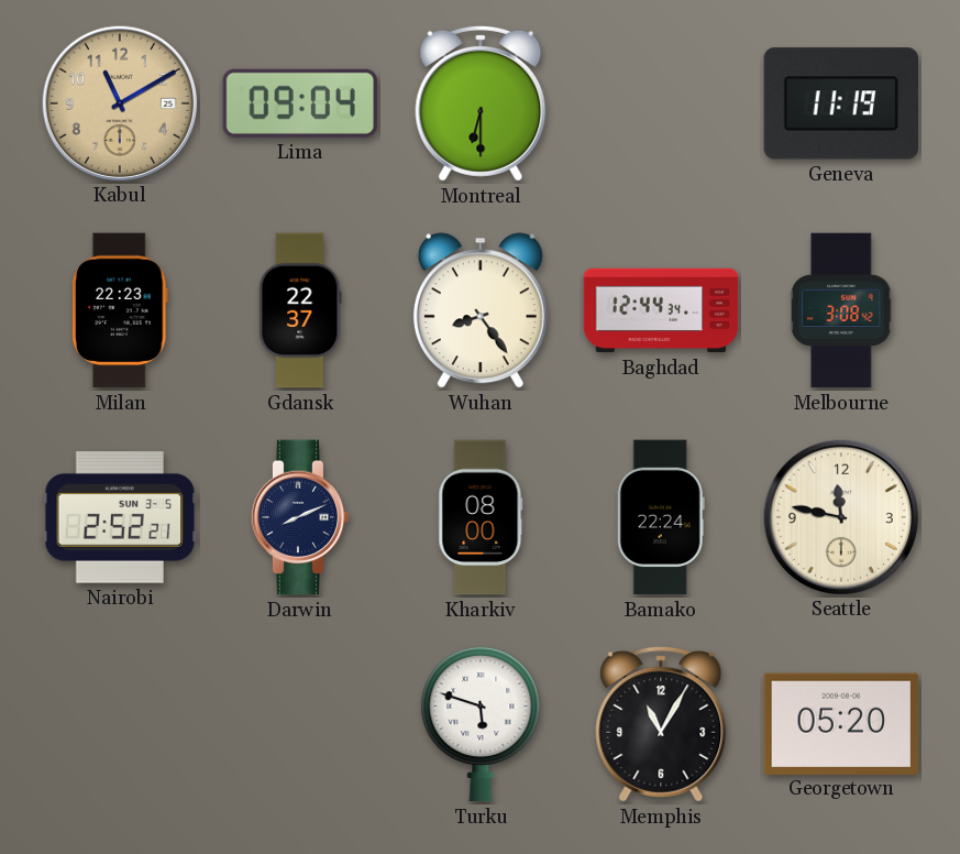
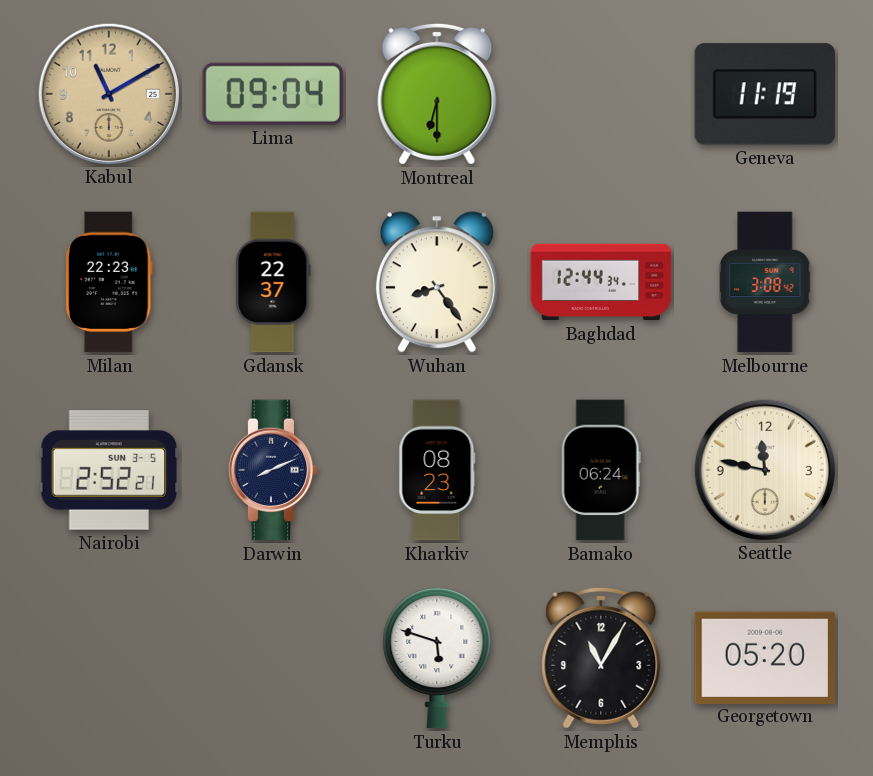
Kharkiv: 08:00 -> 08:23 (437, 470)
Bamako: 22:24 -> 06:24 (601, 470)
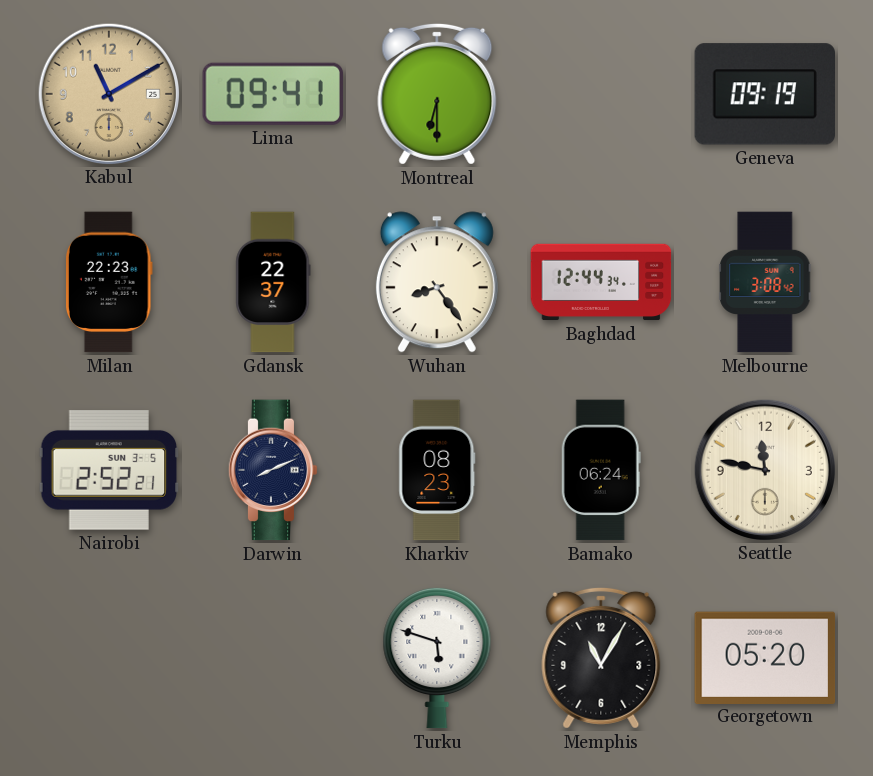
Lima: 09:04 -> 09:41 (273, 94)
Geneva: 11:19 -> 09:19 (764, 94)
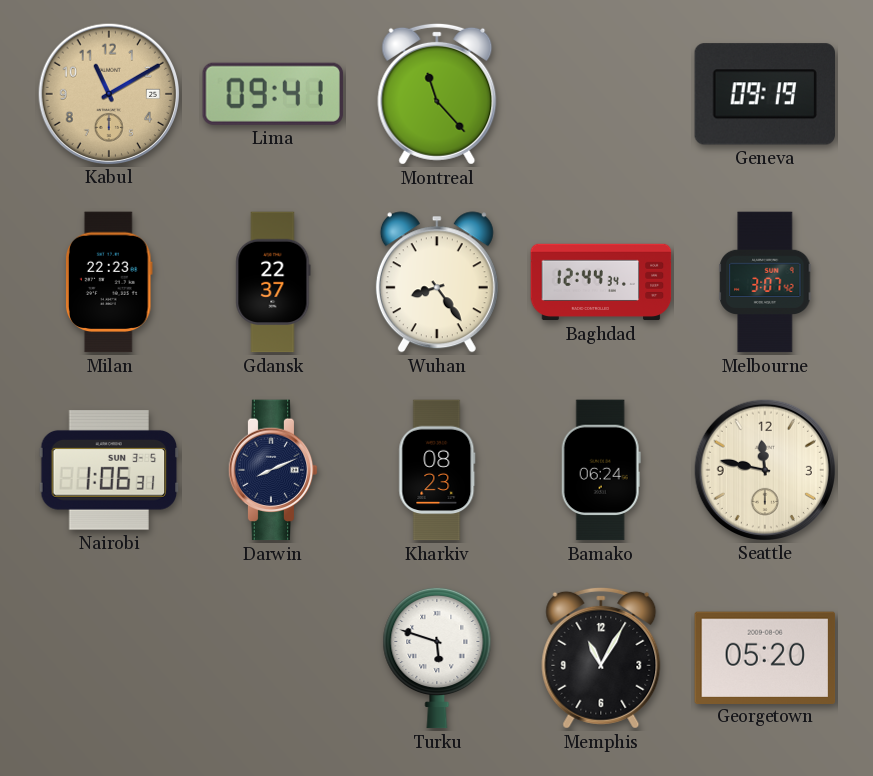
Montreal: 6:30 -> 11:23 (437, 94)
Melbourne: 3:08 -> 3:07 (765, 282)
Nairobi: 2:52 -> 1:06 (109, 470)
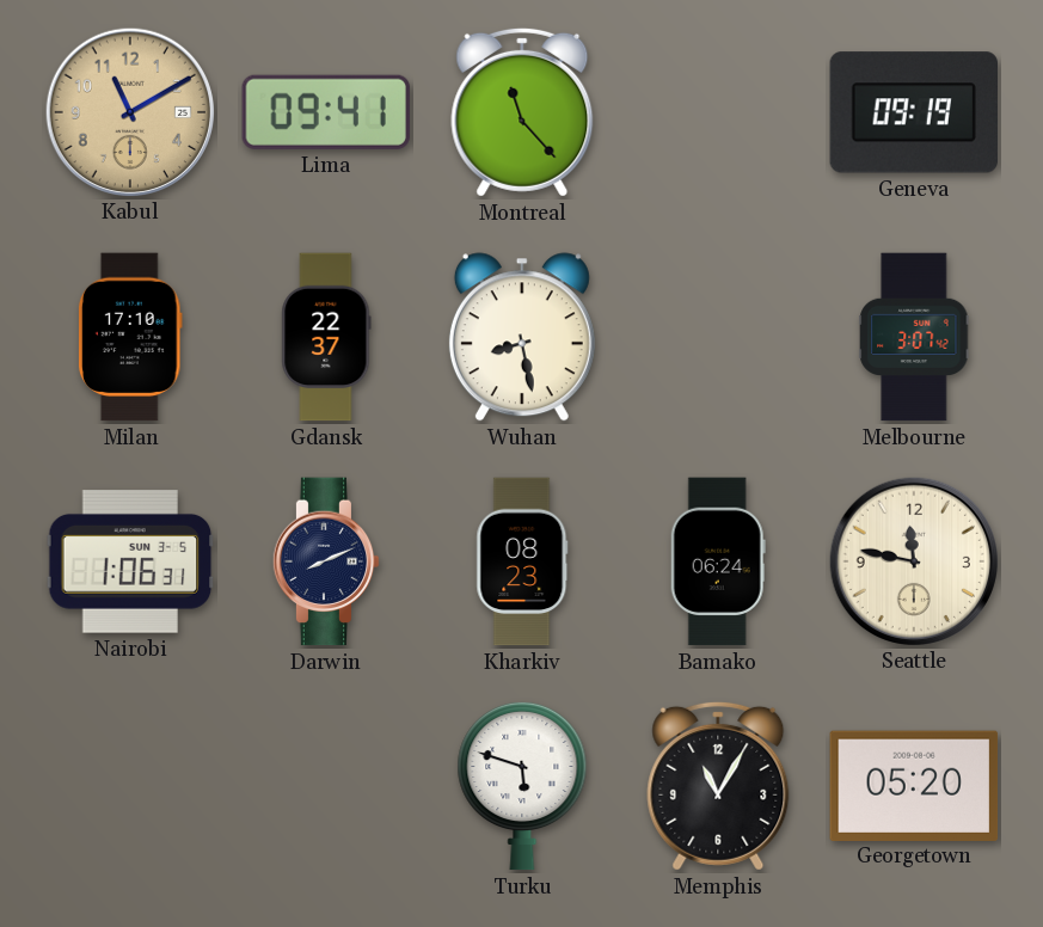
Milan: 22:23 -> 17:10 (130, 337)
Wuhan: 8:24 -> 8:28 (522, 337)
Baghdad: 12:44 -> none (601, 282)
